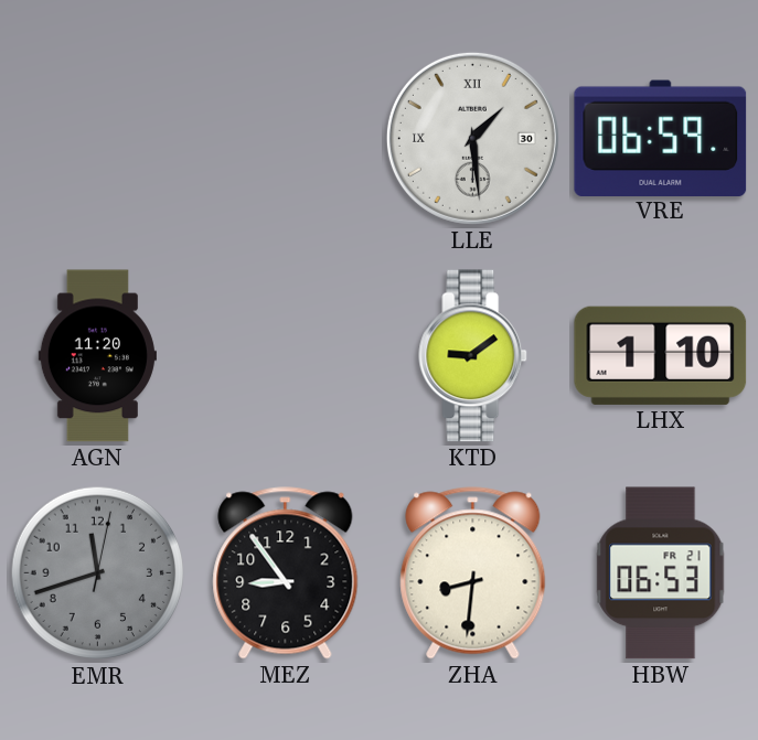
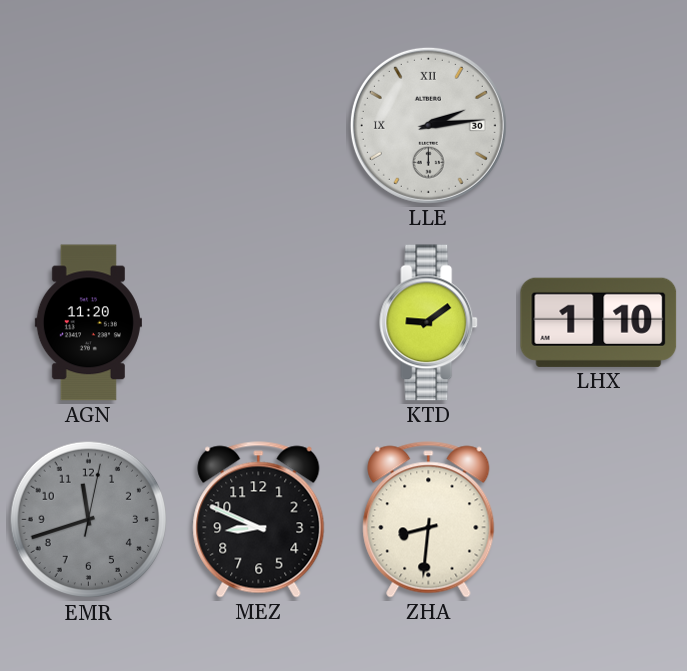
LLE: 1:29 -> 2:14 (428, 125)
VRE: 06:59 -> none (661, 138)
MEZ: 8:54 -> 8:49 (259, 520)
HBW: 06:53 -> none (661, 573)
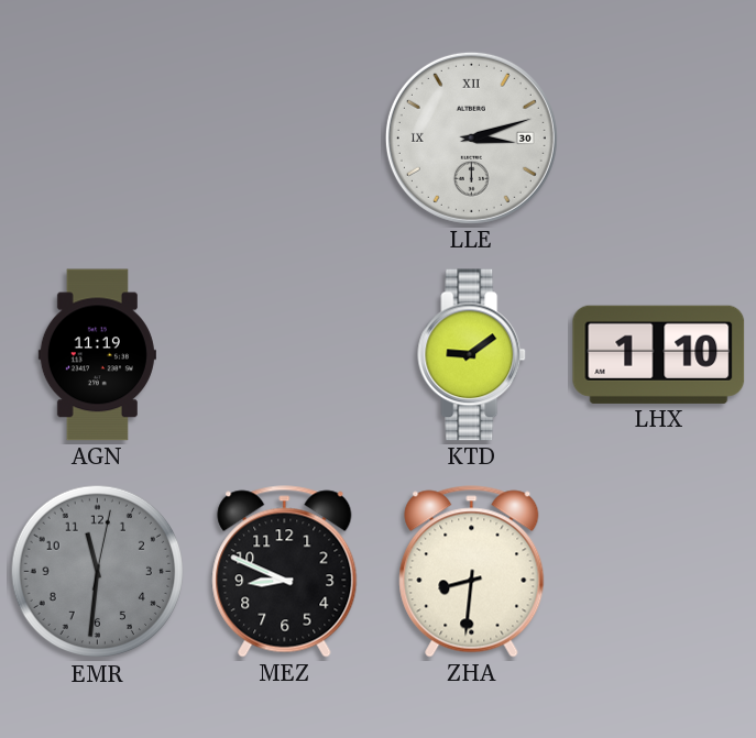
LLE: 2:14 -> 3:12 (471, 137)
AGN: 11:20 -> 11:19 (97, 355)
EMR: 11:42 -> 11:31 (98, 572)
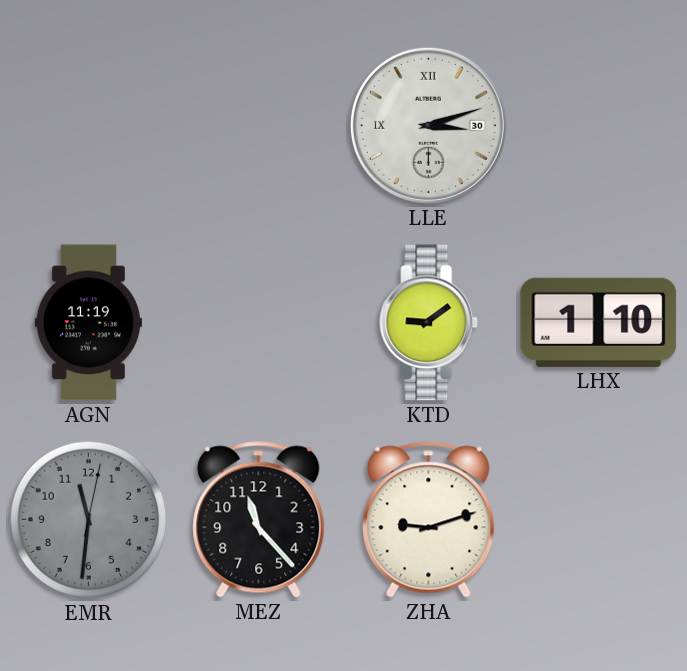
MEZ: 8:49 -> 11:23 (259, 520)
ZHA: 8:31 -> 9:12 (429, 520)
